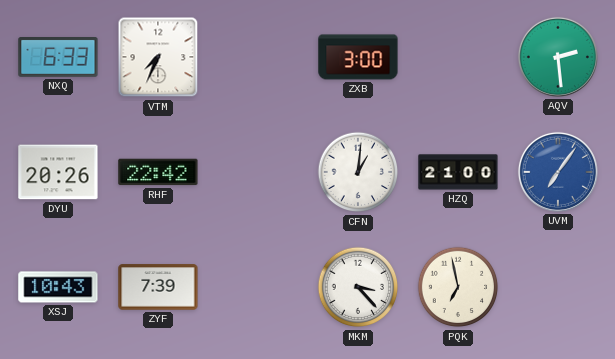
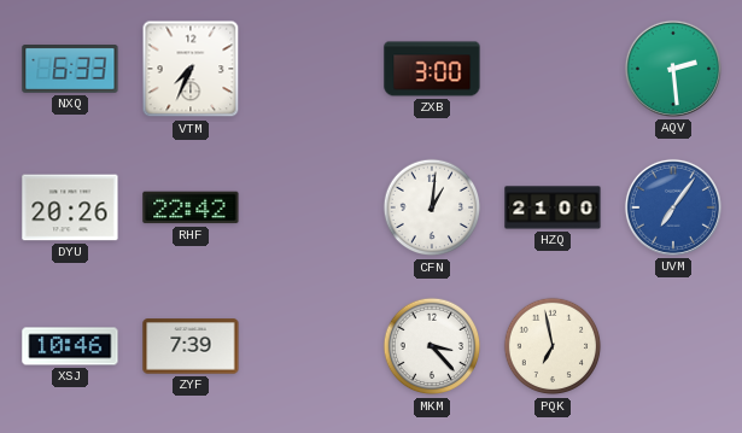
XSJ: 10:43 -> 10:46 (70, 346)
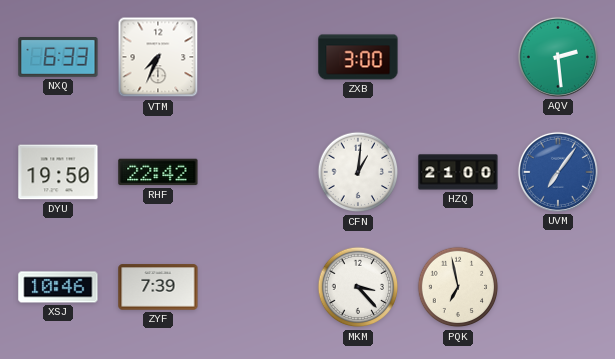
DYU: 20:26 -> 19:50 (58, 172)
